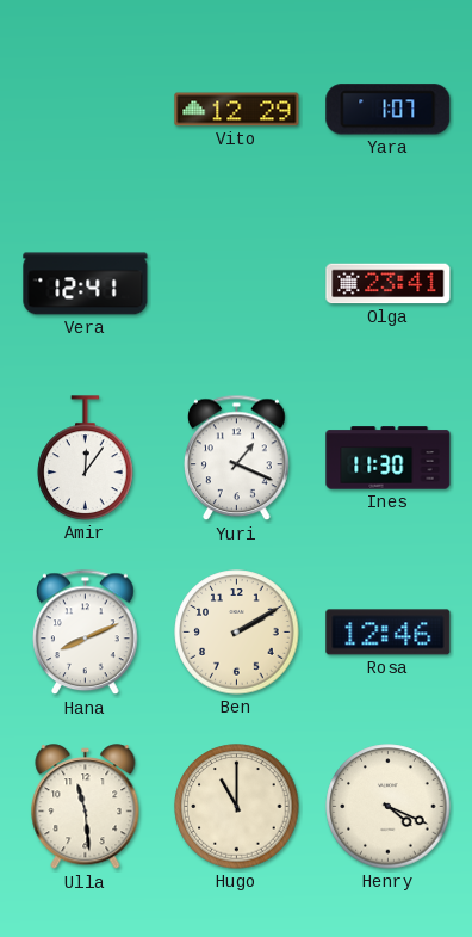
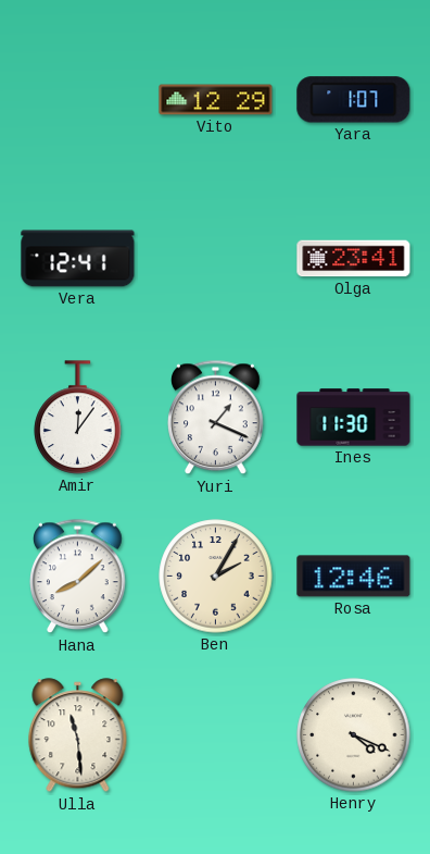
Hana: 8:11 -> 8:08 (78, 577)
Ben: 2:10 -> 2:05 (216, 577)
Hugo: 11:00 -> none (237, 807)
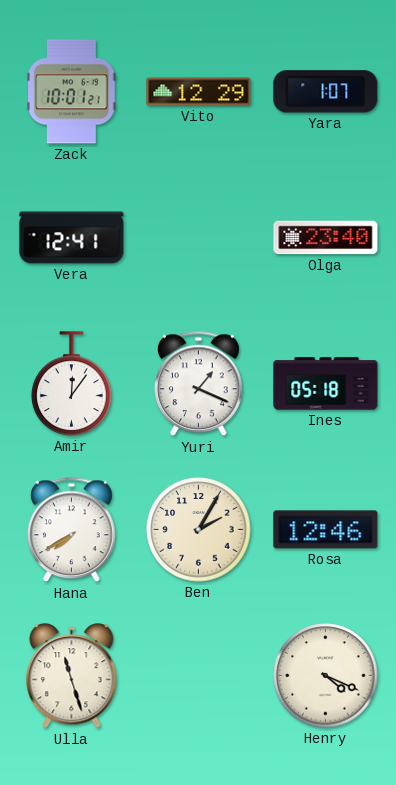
Zack: none -> 10:01 (72, 92)
Olga: 23:41 -> 23:40 (326, 238)
Ines: 11:30 -> 05:18 (326, 384)
Hana: 8:08 -> 7:40 (72, 530)
Ulla: 11:29 -> 11:27 (72, 676)
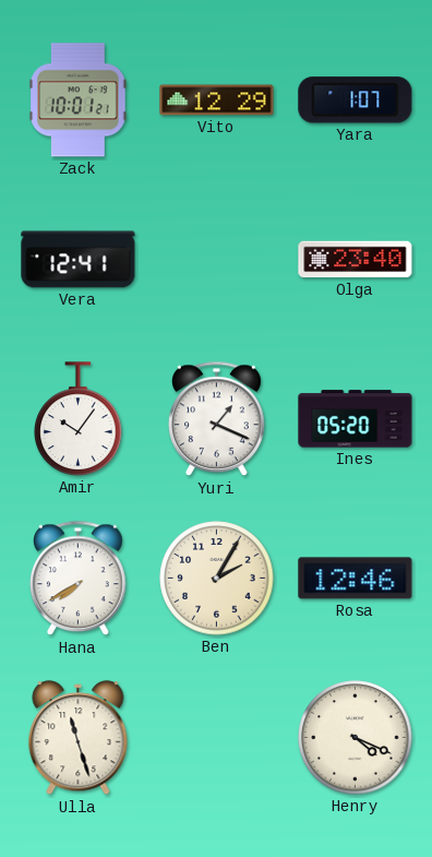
Amir: 12:06 -> 10:06 (79, 419)
Ines: 05:18 -> 05:20 (356, 419)
